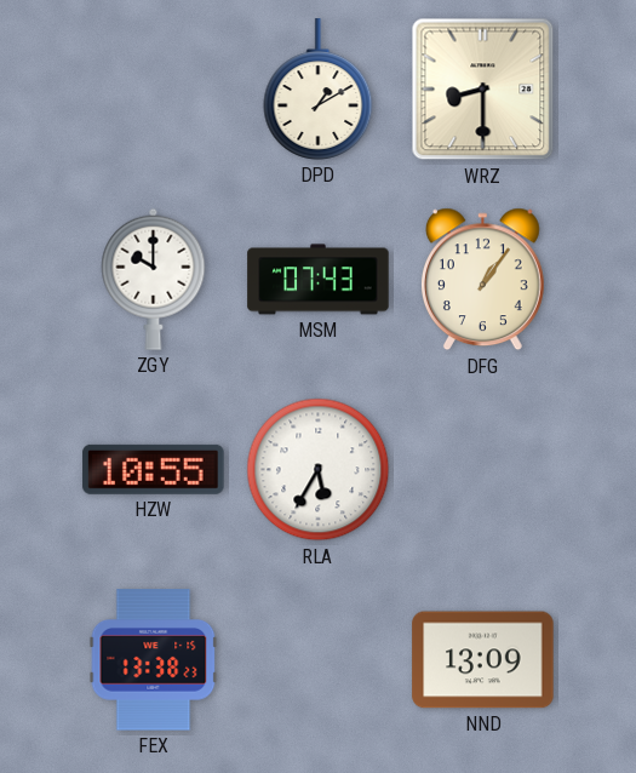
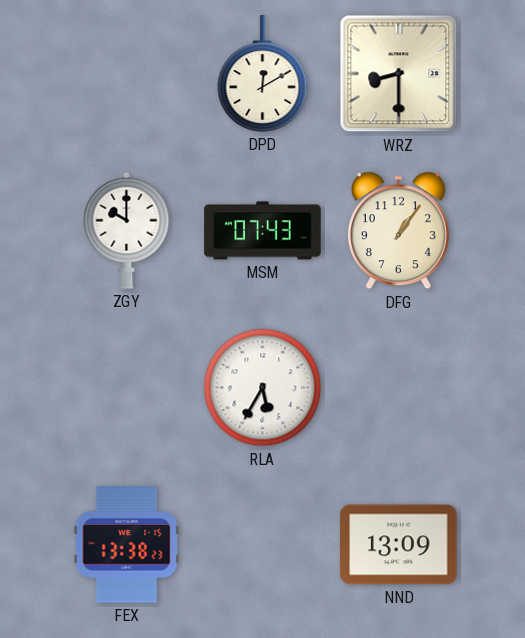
DPD: 1:10 -> 12:10 (263, 74)
HZW: 10:55 -> none (154, 469)
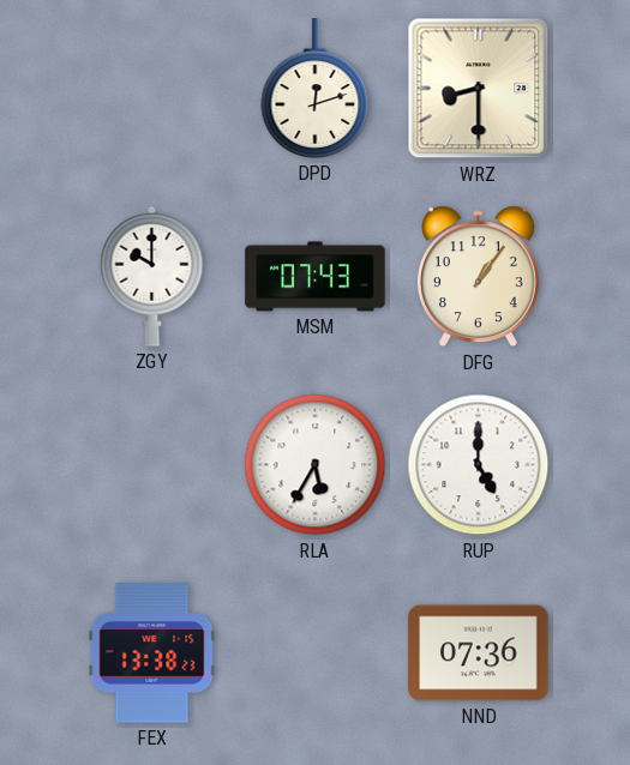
DPD: 12:10 -> 12:12 (316, 89)
RUP: none -> 5:00 (479, 465)
NND: 13:09 -> 07:36 (479, 653)
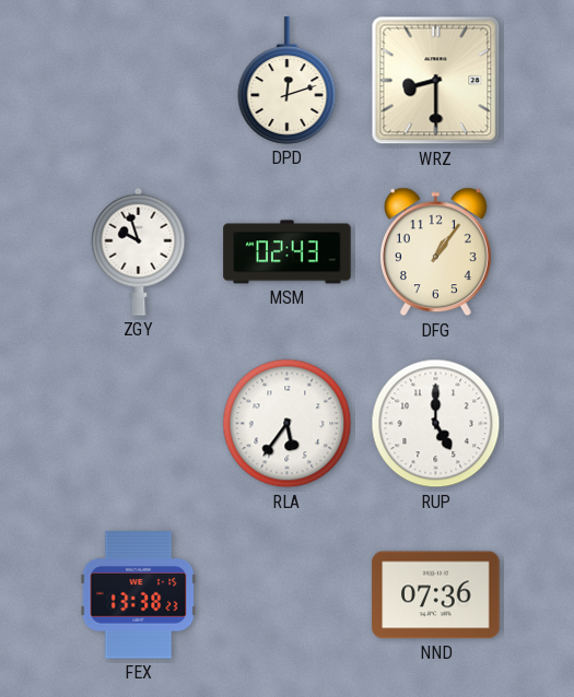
ZGY: 10:00 -> 9:57 (139, 251)
MSM: 07:43 -> 02:43 (288, 252)
RLA: 5:35 -> 5:36 (288, 424)
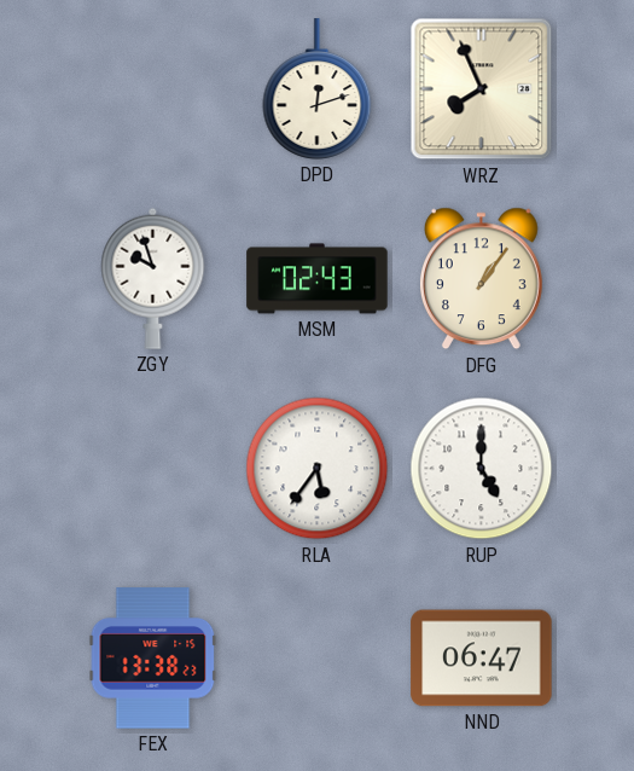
WRZ: 8:30 -> 7:56 (482, 89)
NND: 07:36 -> 06:47 (482, 659)
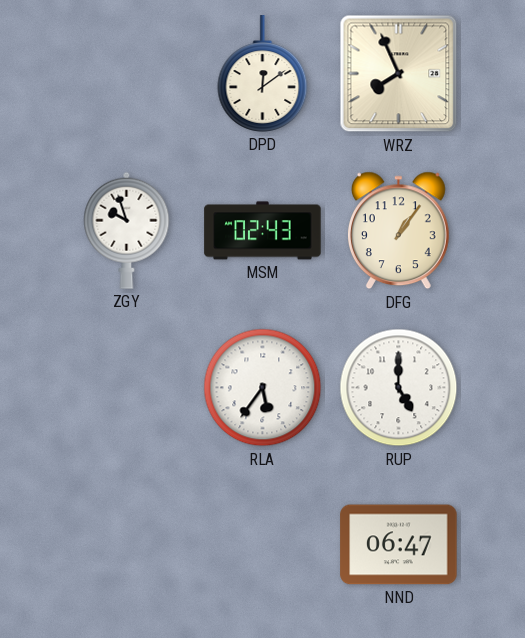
DPD: 12:12 -> 12:09 (263, 74)
FEX: 13:38 -> none (153, 659)
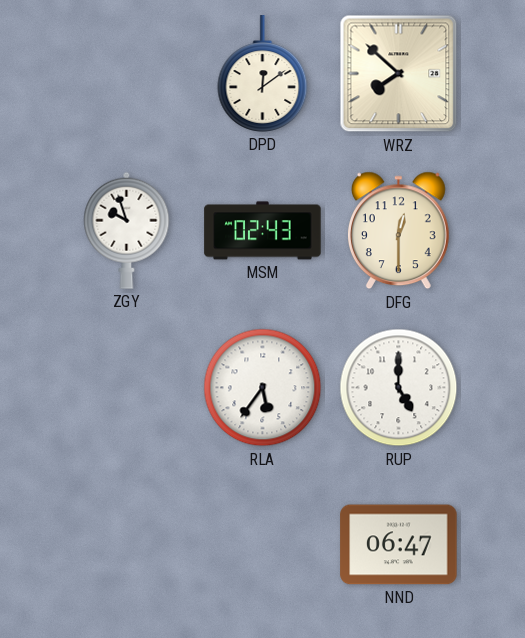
WRZ: 7:56 -> 7:52 (399, 74)
DFG: 1:06 -> 12:30 (398, 231)
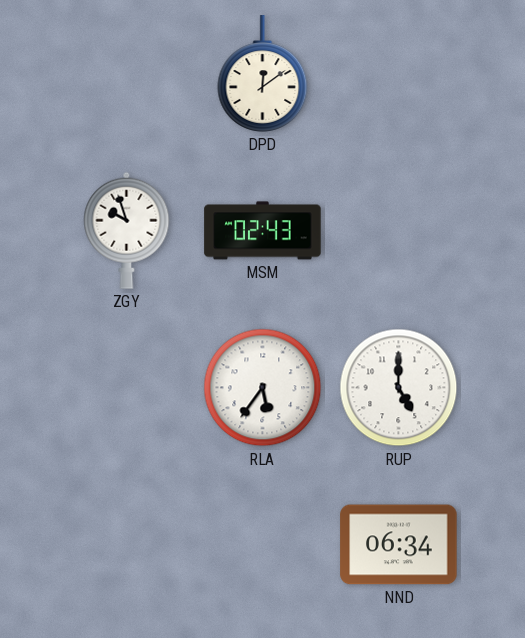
WRZ: 7:52 -> none (399, 74)
DFG: 12:30 -> none (398, 231)
NND: 06:47 -> 06:34 (399, 545)
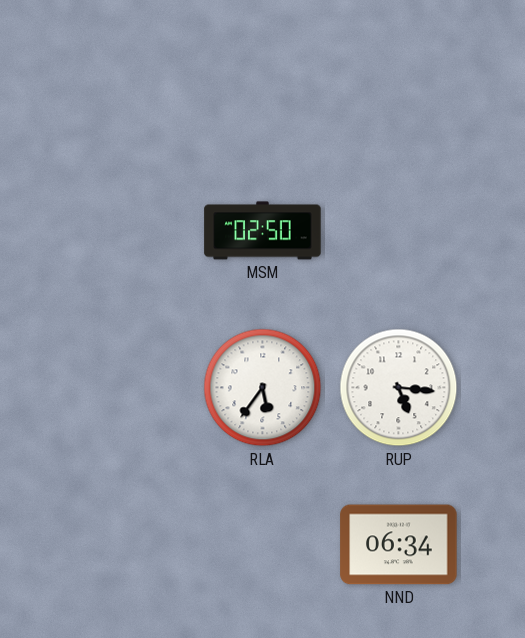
DPD: 12:09 -> none (263, 74)
ZGY: 9:57 -> none (127, 230)
MSM: 02:43 -> 02:50 (263, 231)
RUP: 5:00 -> 5:16 (399, 388)
